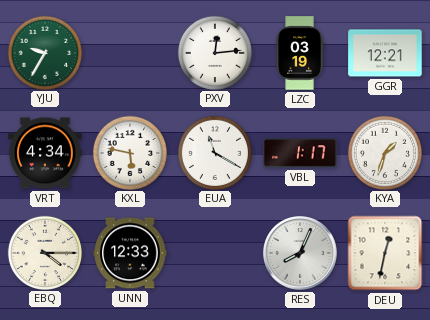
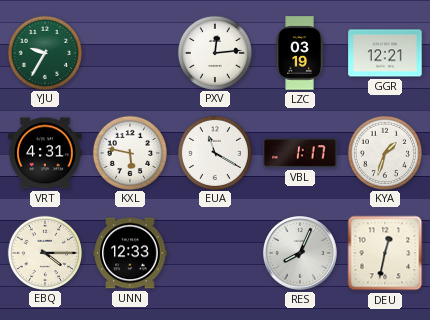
VRT: 4:34 -> 4:31 (45, 153)
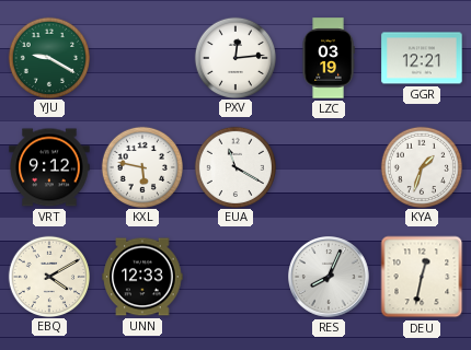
YJU: 9:35 -> 9:20 (48, 57)
VRT: 4:31 -> 9:12 (49, 167)
VBL: 1:17 -> none (300, 153)
EBQ: 4:15 -> 4:10 (48, 276)
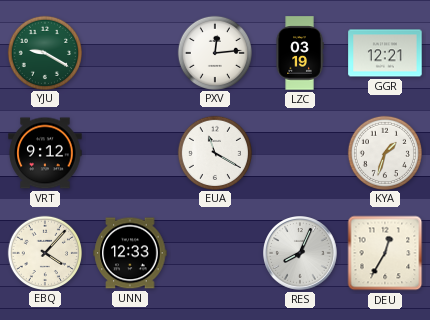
KXL: 5:47 -> none (141, 166)
EBQ: 4:10 -> 4:07 (44, 252)
DEU: 12:32 -> 12:35 (385, 253)
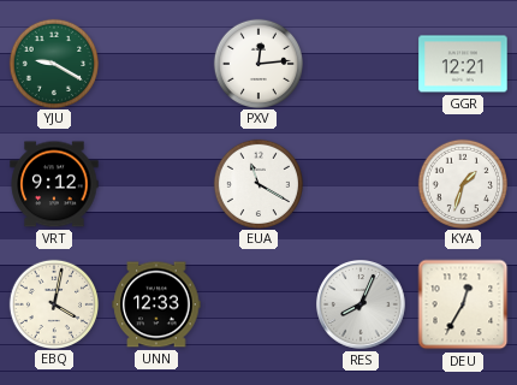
LZC: 03:19 -> none (300, 53)
EBQ: 4:07 -> 4:02 (53, 303)
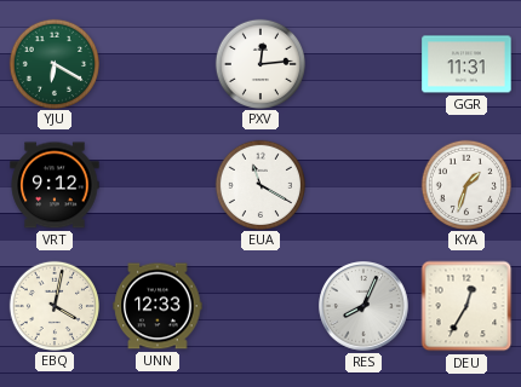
YJU: 9:20 -> 6:20 (53, 63)
GGR: 12:21 -> 11:31 (466, 64)
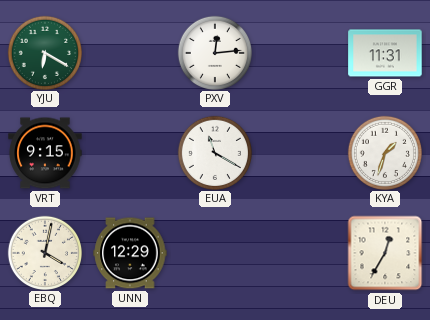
VRT: 9:12 -> 9:15 (45, 153)
UNN: 12:33 -> 12:29 (130, 253)
RES: 8:04 -> none (365, 307)
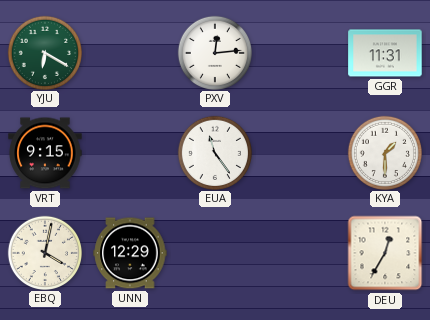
EUA: 11:20 -> 11:24 (214, 152)
KYA: 1:33 -> 1:30 (384, 152)
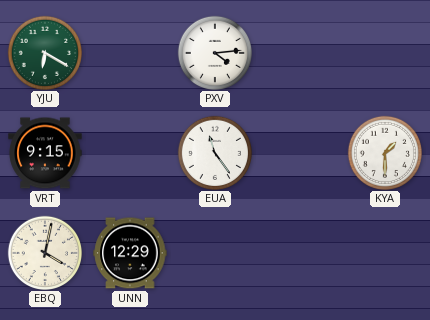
PXV: 12:14 -> 4:14 (214, 52)
GGR: 11:31 -> none (385, 53)
DEU: 12:35 -> none (385, 253)
